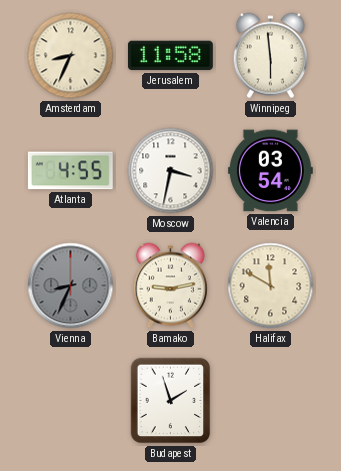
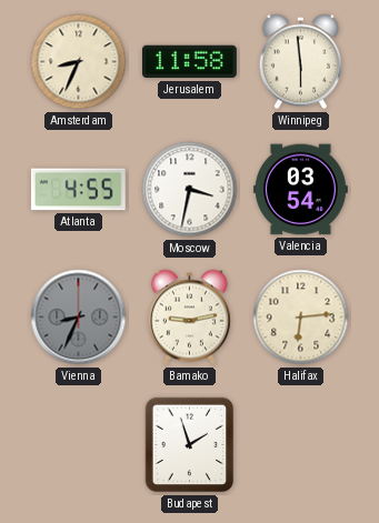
Halifax: 11:50 -> 6:14 (301, 318)
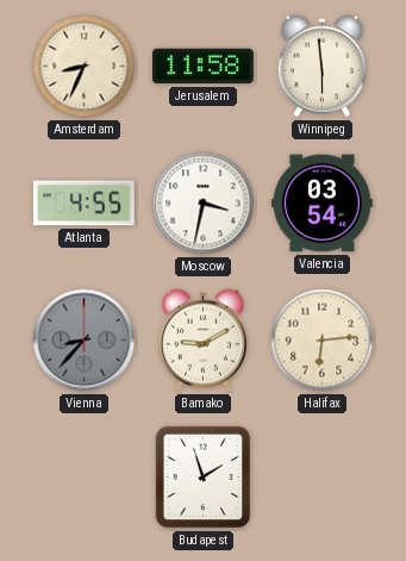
Vienna: 8:34 -> 8:37 (85, 341)
Bamako: 9:13 -> 9:10 (202, 341)
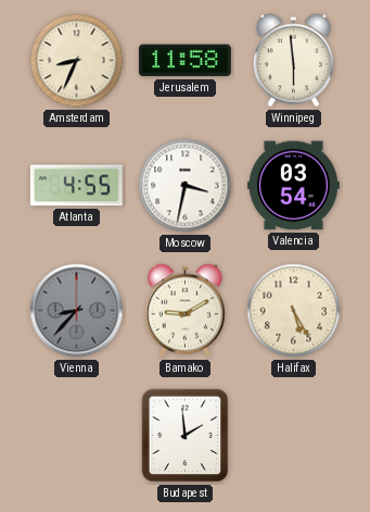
Halifax: 6:14 -> 5:25 (294, 311)
Budapest: 1:57 -> 1:59 (186, 436)
